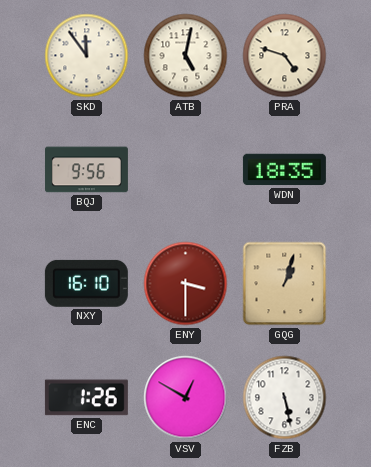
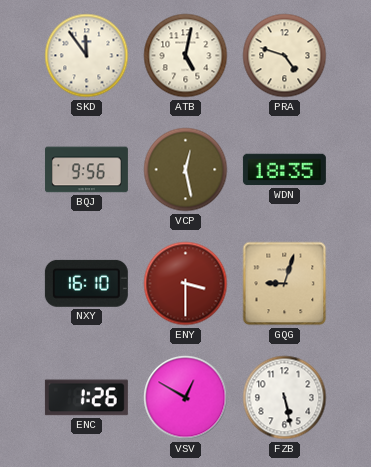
VCP: none -> 12:28 (186, 170)
GQG: 1:03 -> 9:03 (285, 284)
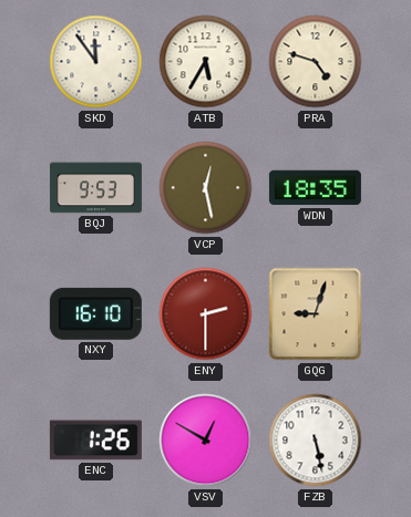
ATB: 5:02 -> 5:35 (206, 62)
BQJ: 9:56 -> 9:53 (95, 188)
ENY: 3:30 -> 2:30 (206, 314)
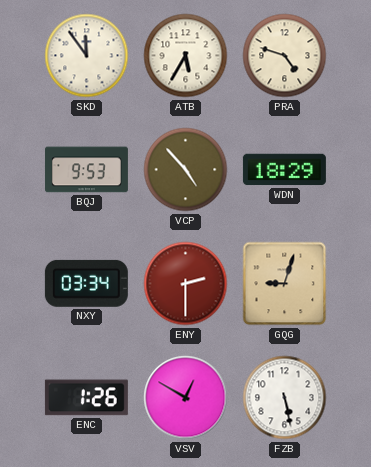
VCP: 12:28 -> 4:53 (186, 170)
WDN: 18:35 -> 18:29 (284, 170)
NXY: 16:10 -> 03:34 (86, 283)
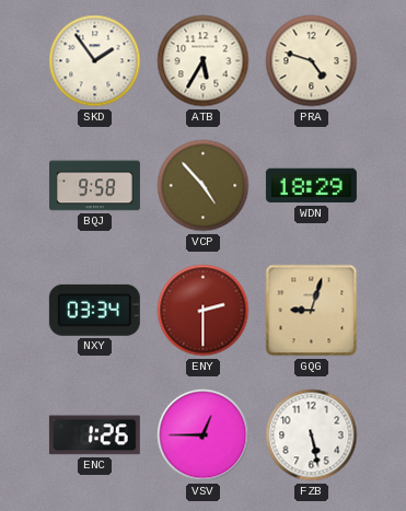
SKD: 11:54 -> 1:54 (95, 61)
BQJ: 9:53 -> 9:58 (94, 186)
VSV: 12:50 -> 12:45 (204, 435)
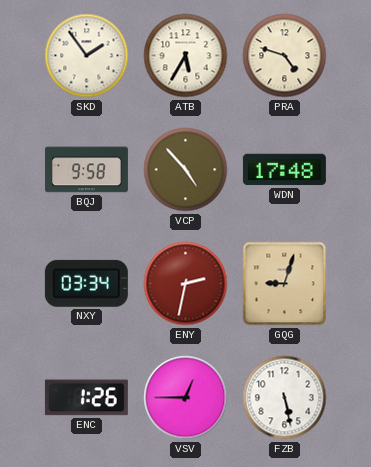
WDN: 18:29 -> 17:48 (284, 170)
ENY: 2:30 -> 2:32 (186, 284)
